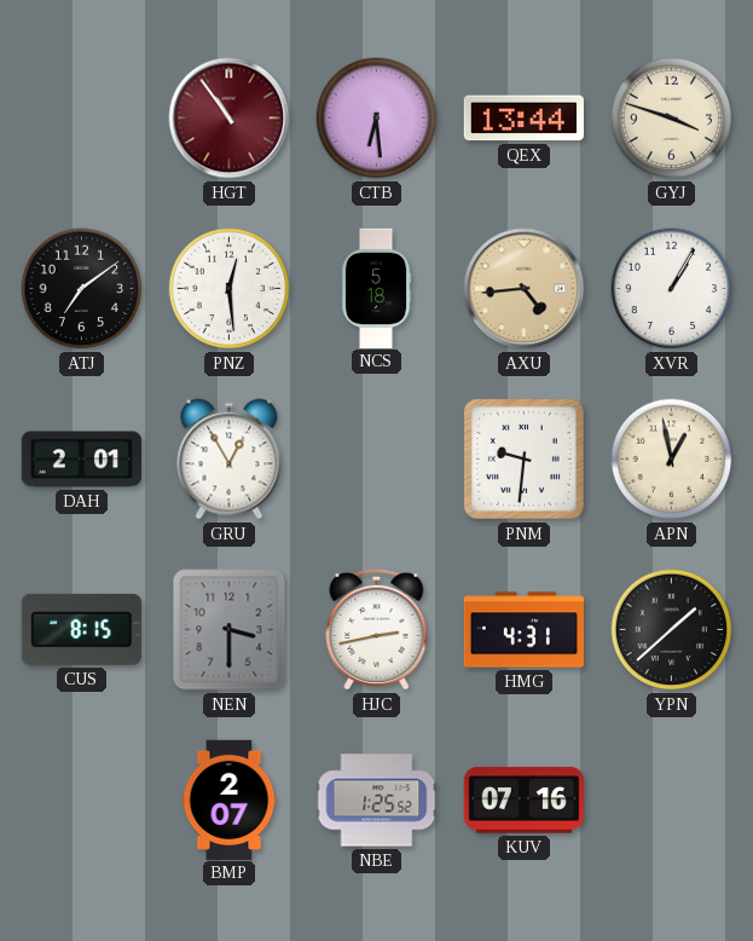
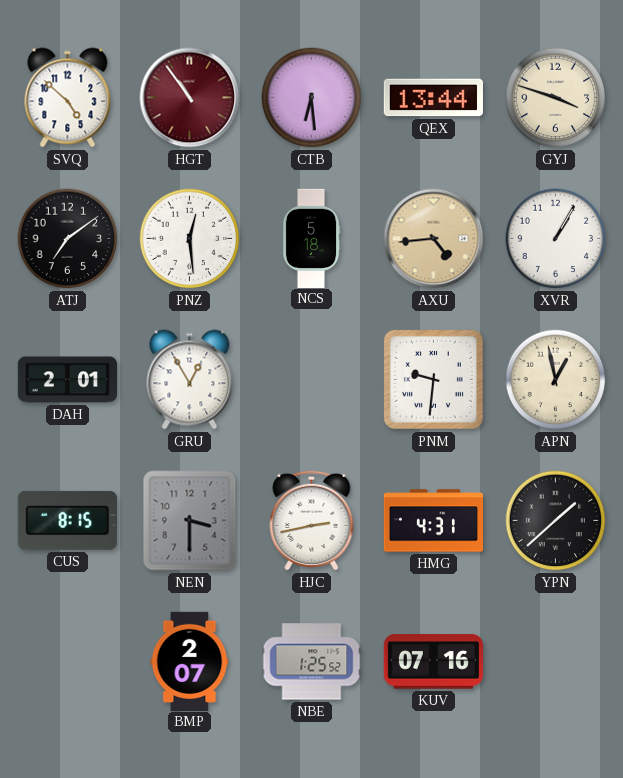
SVQ: none -> 4:52 (68, 98)
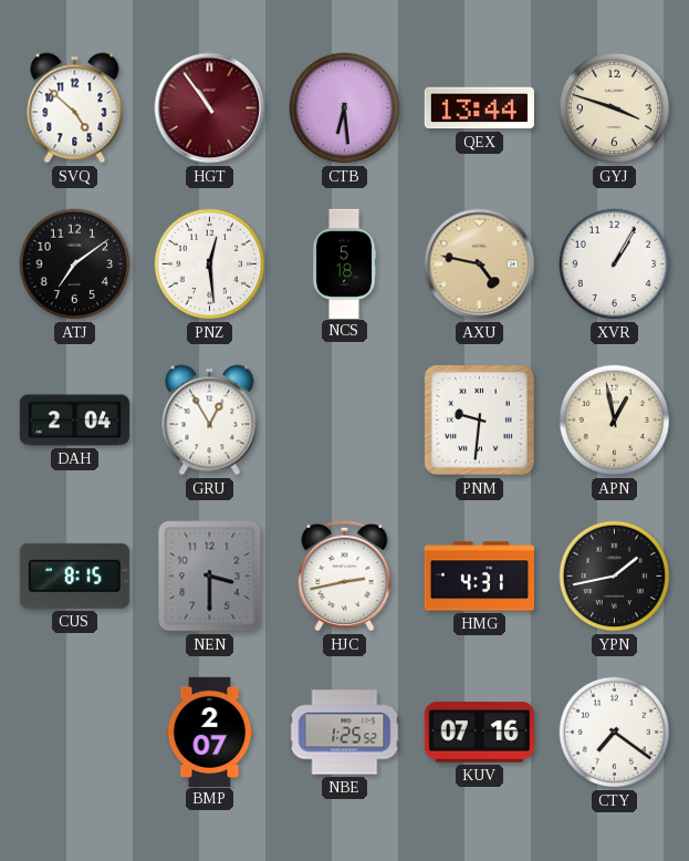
AXU: 4:44 -> 4:47 (480, 264)
DAH: 2:01 -> 2:04 (74, 421)
YPN: 1:38 -> 1:43 (615, 577)
CTY: none -> 7:21 (615, 733)
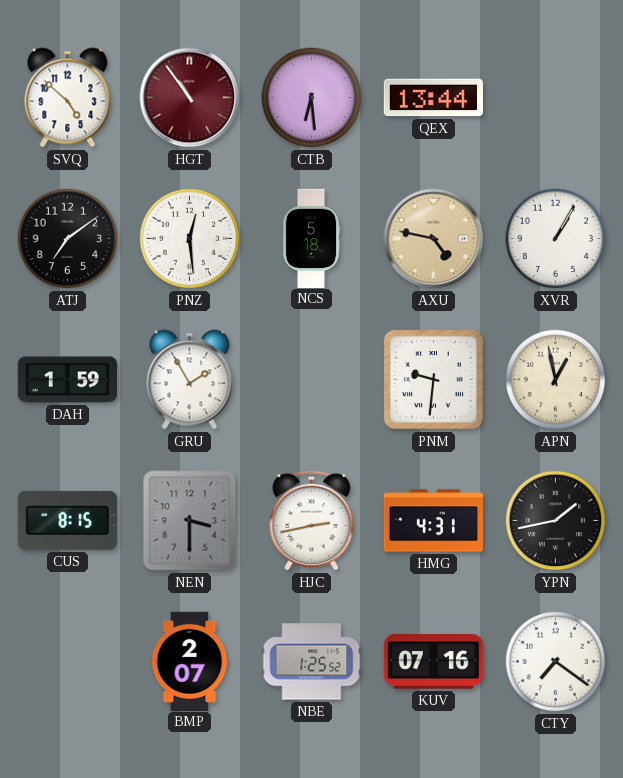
GYJ: 3:48 -> none (615, 108)
DAH: 2:04 -> 1:59 (67, 380)
GRU: 12:55 -> 1:55 (190, 380)
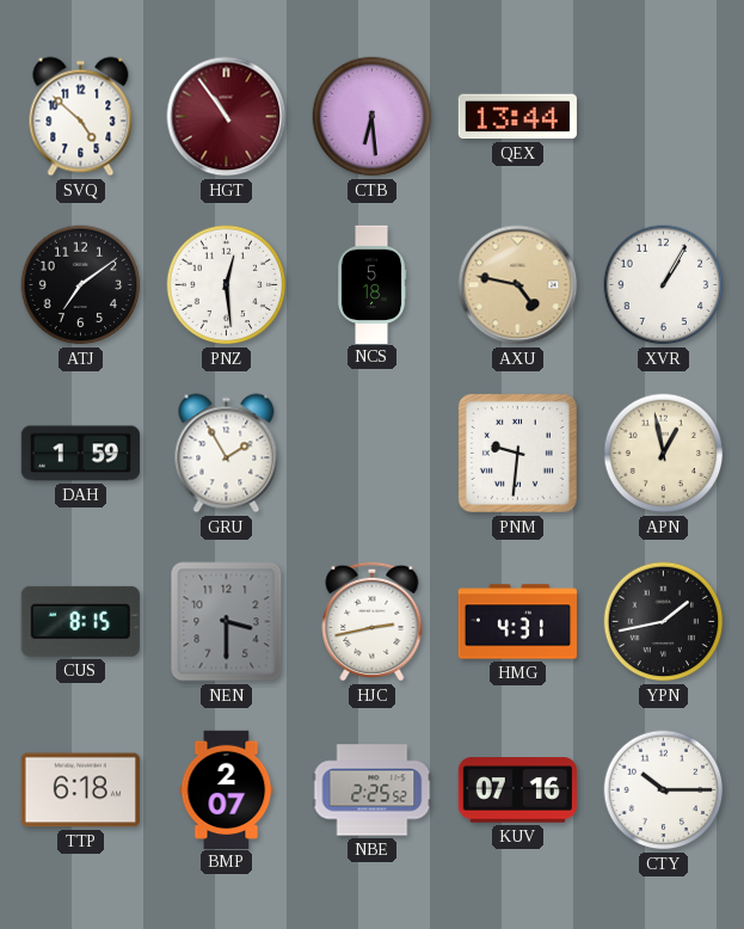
TTP: none -> 6:18 (80, 790)
NBE: 1:25 -> 2:25 (373, 790)
CTY: 7:21 -> 10:15 (664, 790)
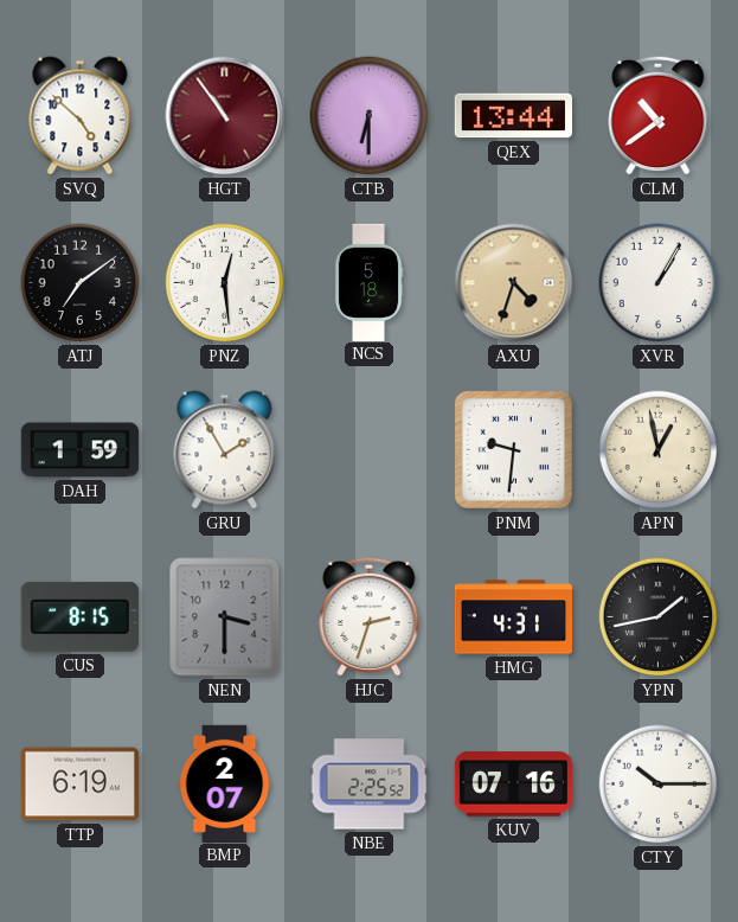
CTB: 6:29 -> 6:30 (370, 116)
CLM: none -> 10:39 (659, 115)
AXU: 4:47 -> 4:33 (514, 283)
HJC: 2:43 -> 2:33 (370, 616)
TTP: 6:18 -> 6:19 (79, 785)
